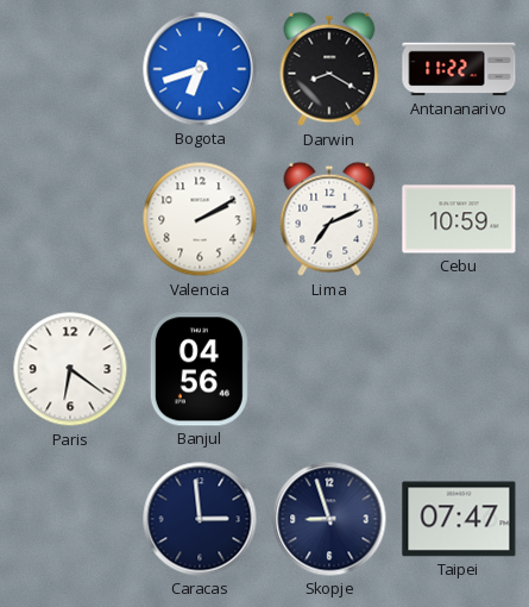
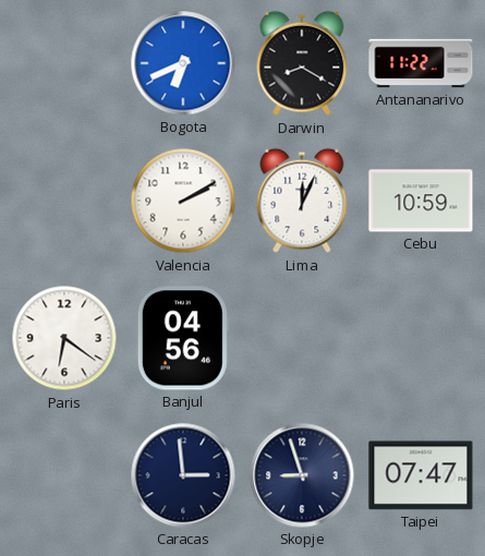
Bogota: 6:42 -> 6:41 (183, 63)
Lima: 7:11 -> 12:04 (302, 201)
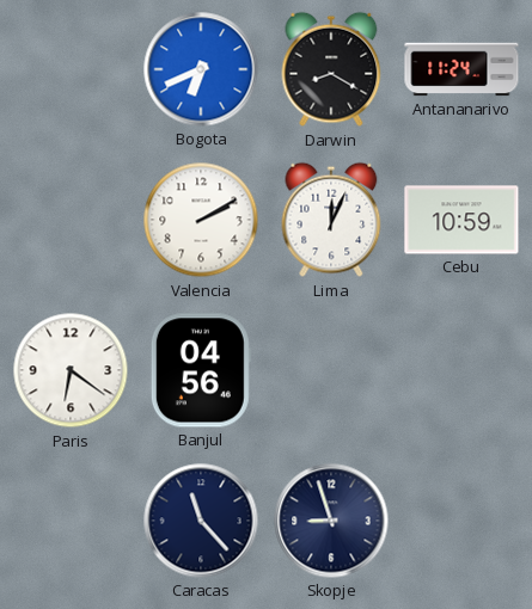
Antananarivo: 11:22 -> 11:24 (461, 69)
Caracas: 2:59 -> 11:23 (201, 521)
Taipei: 07:47 -> none (421, 475)
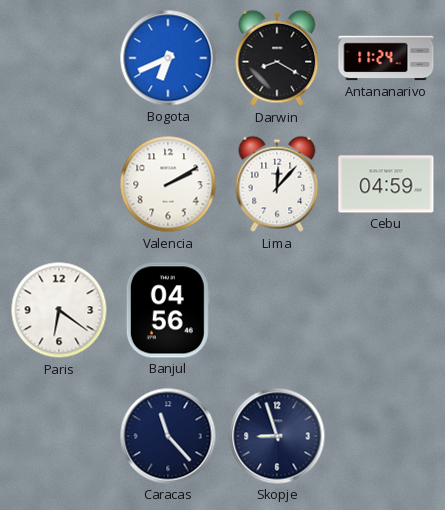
Lima: 12:04 -> 12:07 (277, 184)
Cebu: 10:59 -> 04:59 (386, 184)
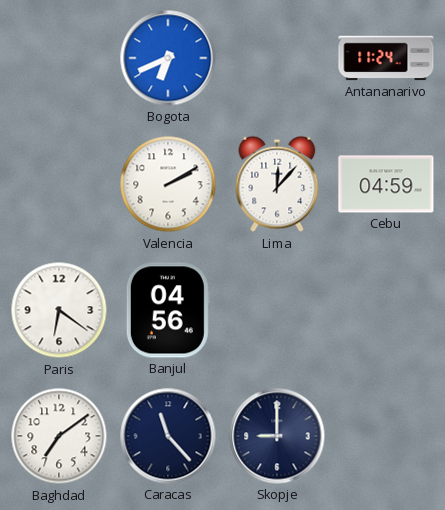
Darwin: 8:20 -> none (277, 58)
Baghdad: none -> 7:09 (59, 436)
Skopje: 8:57 -> 9:00 (277, 436)
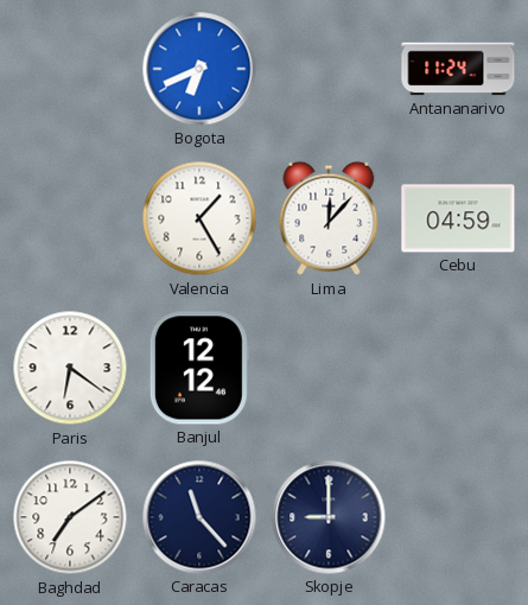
Valencia: 2:10 -> 1:25 (199, 218)
Banjul: 04:56 -> 12:12 (199, 368)
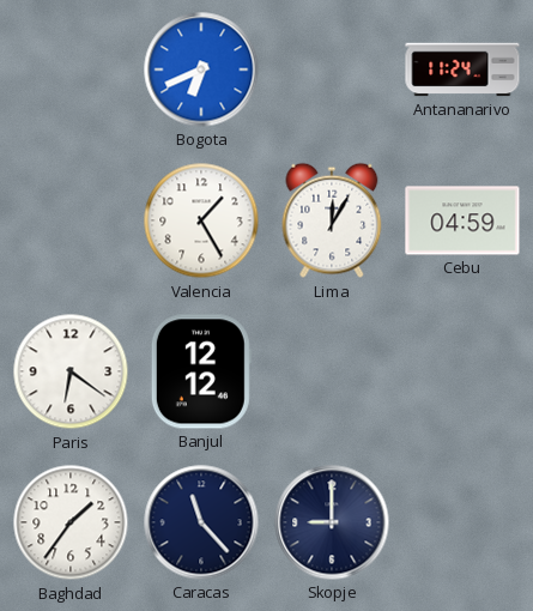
Lima: 12:07 -> 12:05 (332, 220)
Baghdad: 7:09 -> 1:36 (71, 522)
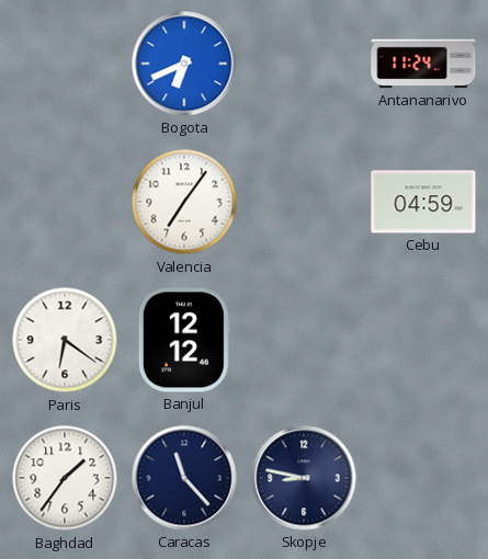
Valencia: 1:25 -> 7:06 (184, 202)
Lima: 12:05 -> none (332, 220)
Skopje: 9:00 -> 8:47 (304, 478)
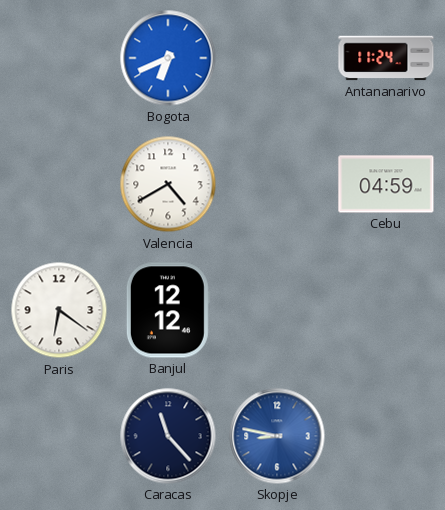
Valencia: 7:06 -> 4:40 (168, 184)
Baghdad: 1:36 -> none (65, 478)
Skopje dial: navy -> blue (277, 436)
